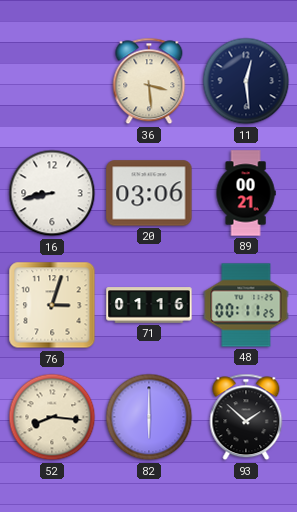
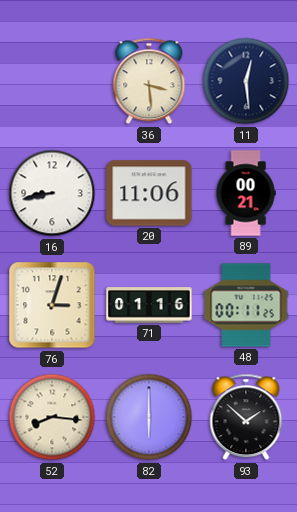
20: 03:06 -> 11:06 (149, 193)
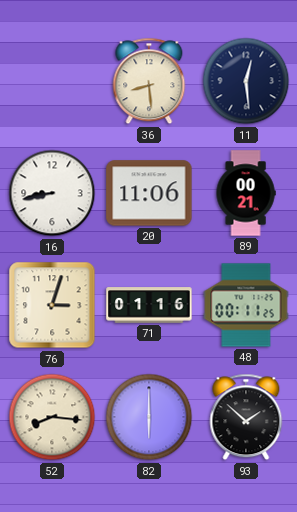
36: 3:29 -> 8:29 (149, 81)
